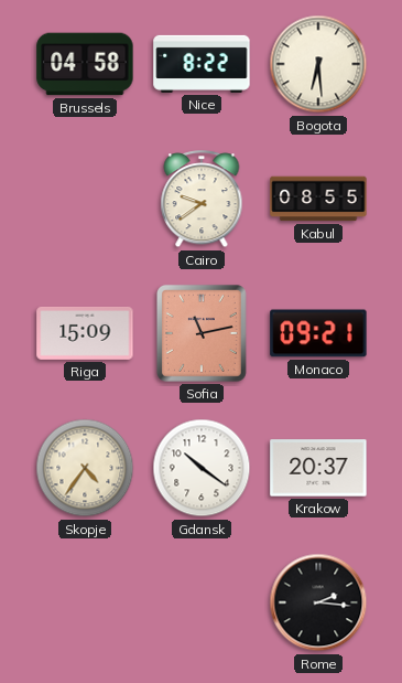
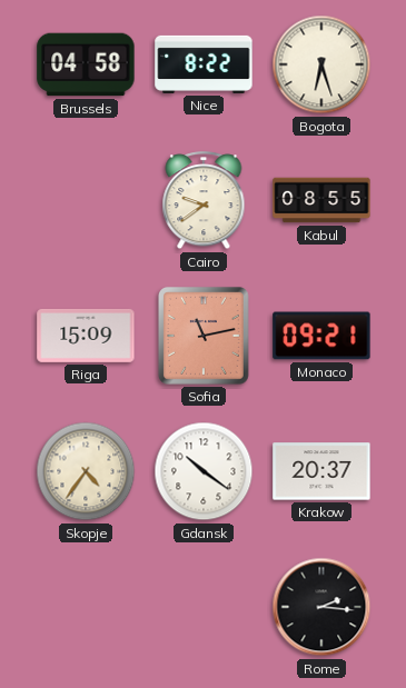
Bogota: 6:29 -> 6:27 (321, 64)
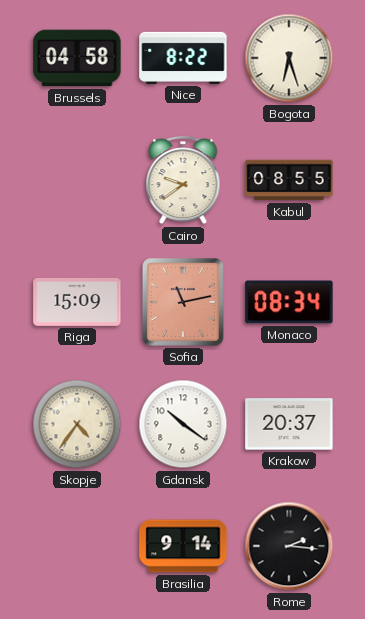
Monaco: 09:21 -> 08:34 (289, 302)
Brasilia: none -> 9:14 (183, 546)
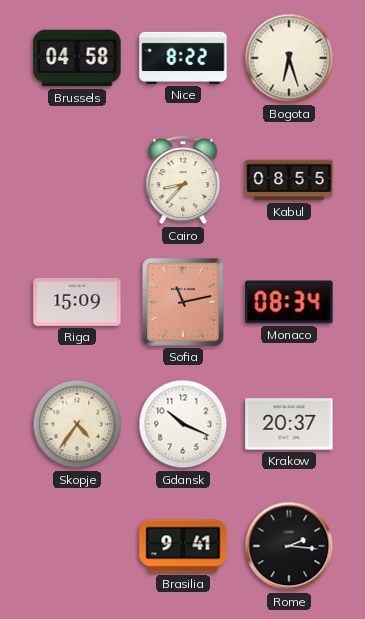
Cairo: 9:39 -> 8:37 (183, 181)
Gdansk: 10:21 -> 10:19 (183, 424)
Brasilia: 9:14 -> 9:41 (183, 546)
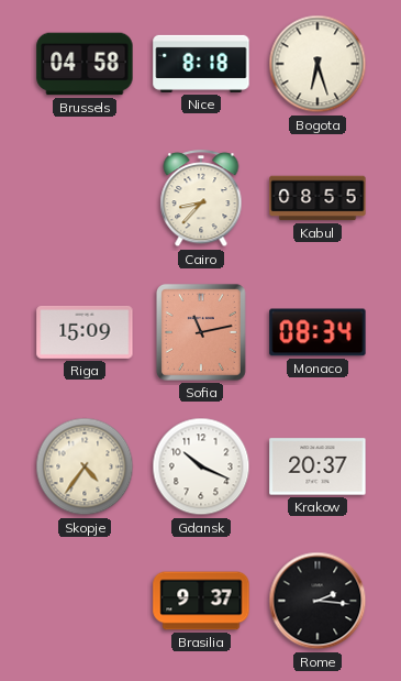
Nice: 8:22 -> 8:18 (201, 64)
Brasilia: 9:41 -> 9:37 (201, 601)
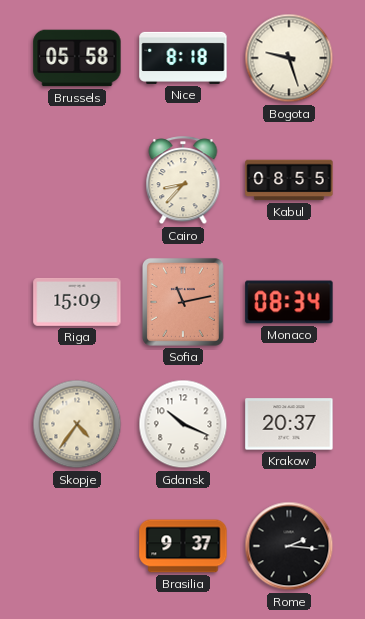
Brussels: 04:58 -> 05:58 (77, 58)
Bogota: 6:27 -> 9:27 (289, 58)
